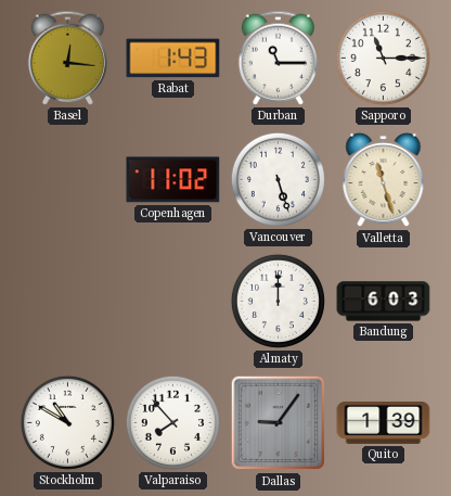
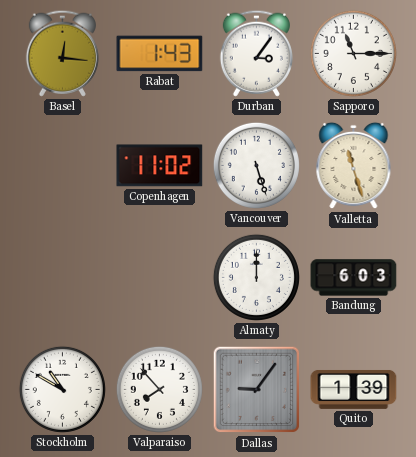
Durban: 11:15 -> 3:06 (256, 53)
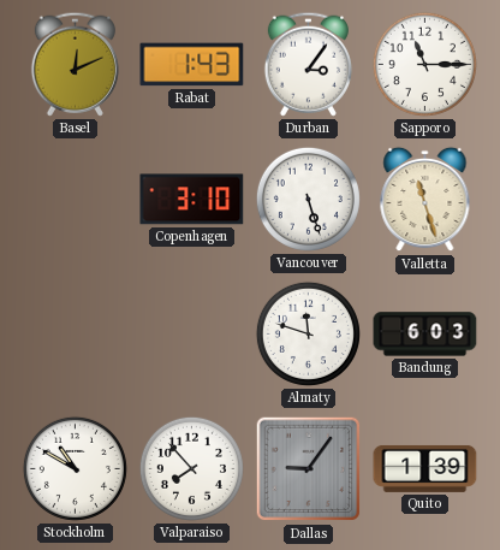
Basel: 12:16 -> 12:11 (75, 64)
Copenhagen: 11:02 -> 3:10 (192, 200)
Almaty: 12:00 -> 11:48 (308, 333)
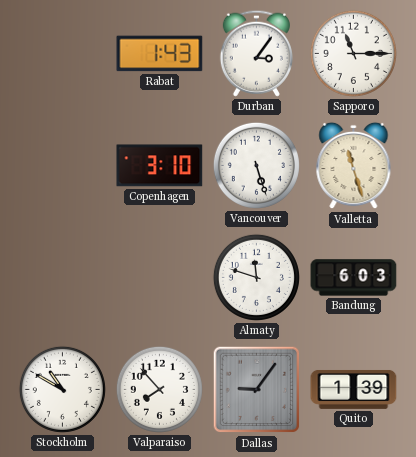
Basel: 12:11 -> none (75, 64)
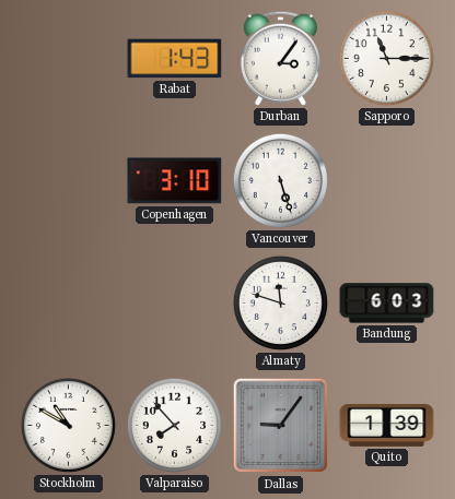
Valletta: 11:27 -> none (354, 166)
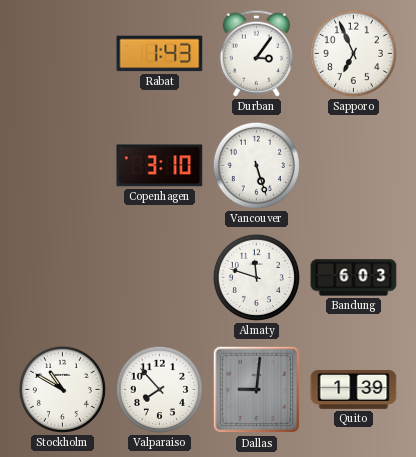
Sapporo: 11:15 -> 6:56 (353, 53)
Dallas: 9:06 -> 9:01 (257, 390)
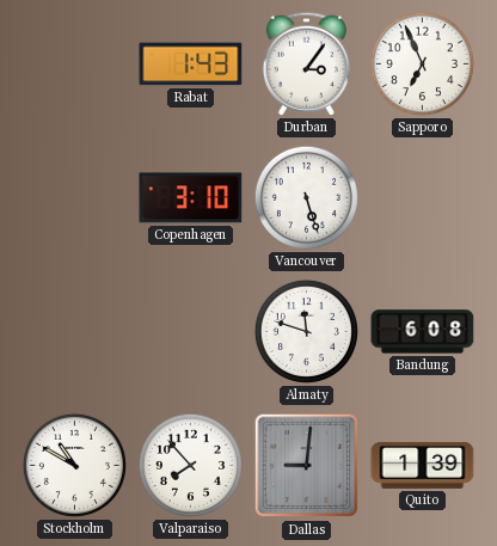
Bandung: 6:03 -> 6:08 (423, 332)
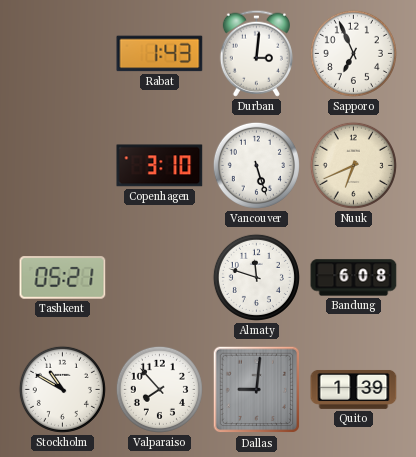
Durban: 3:06 -> 3:01 (256, 53)
Nuuk: none -> 6:41 (353, 165)
Tashkent: none -> 05:21 (63, 278)
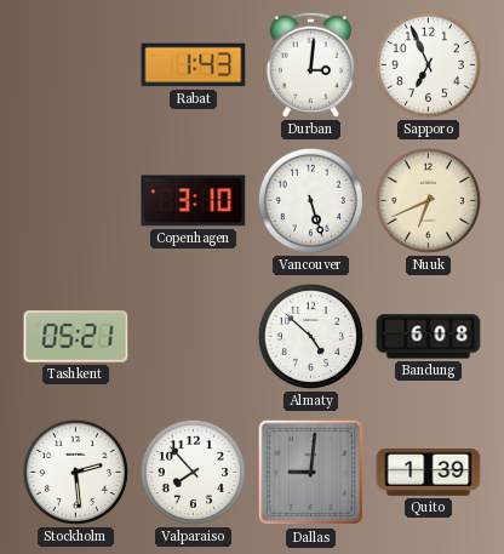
Almaty: 11:48 -> 4:52 (310, 336)
Stockholm: 10:50 -> 2:29 (75, 472)
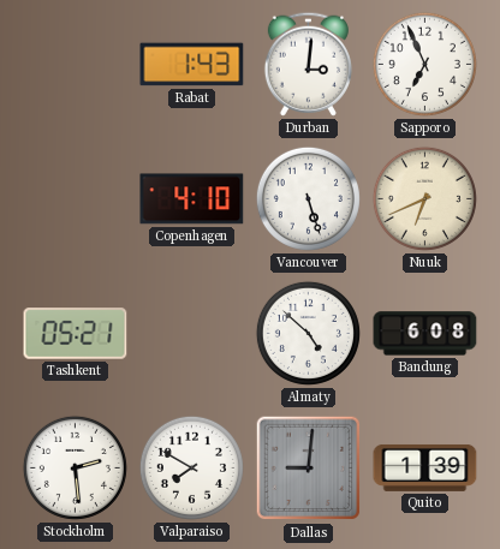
Copenhagen: 3:10 -> 4:10 (192, 199)
Valparaiso: 7:53 -> 7:50 (191, 467)
